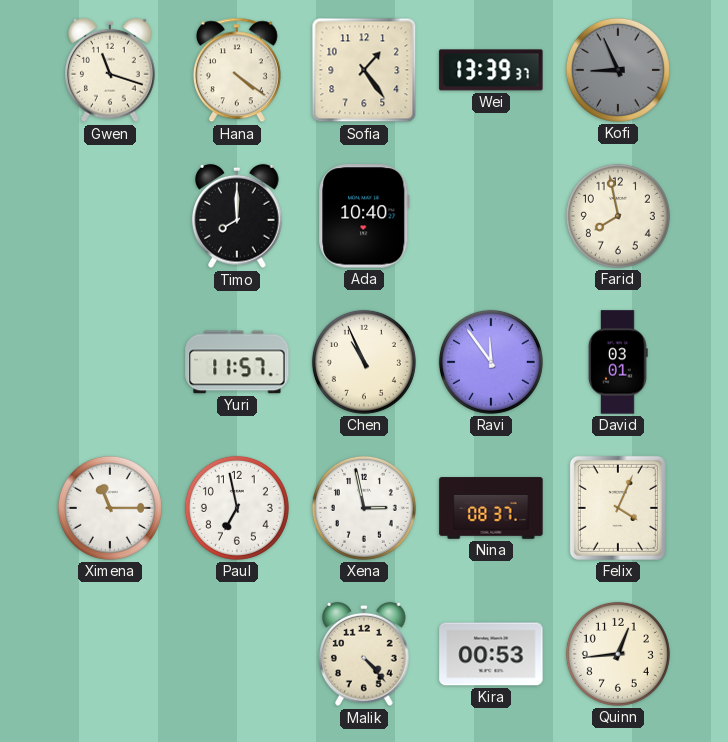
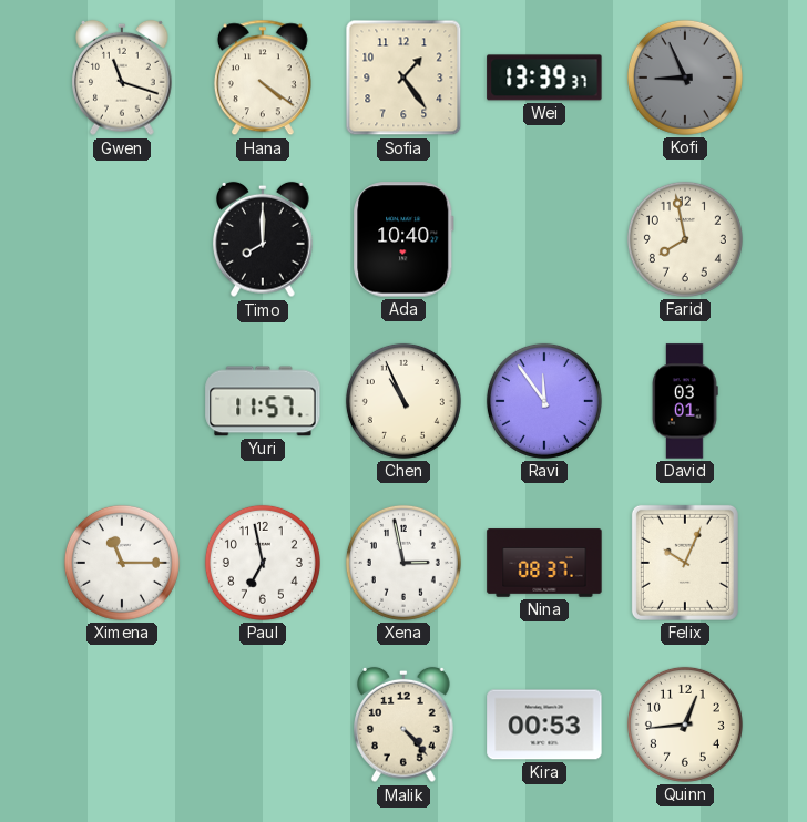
Felix: 4:04 -> 10:04 (685, 563)
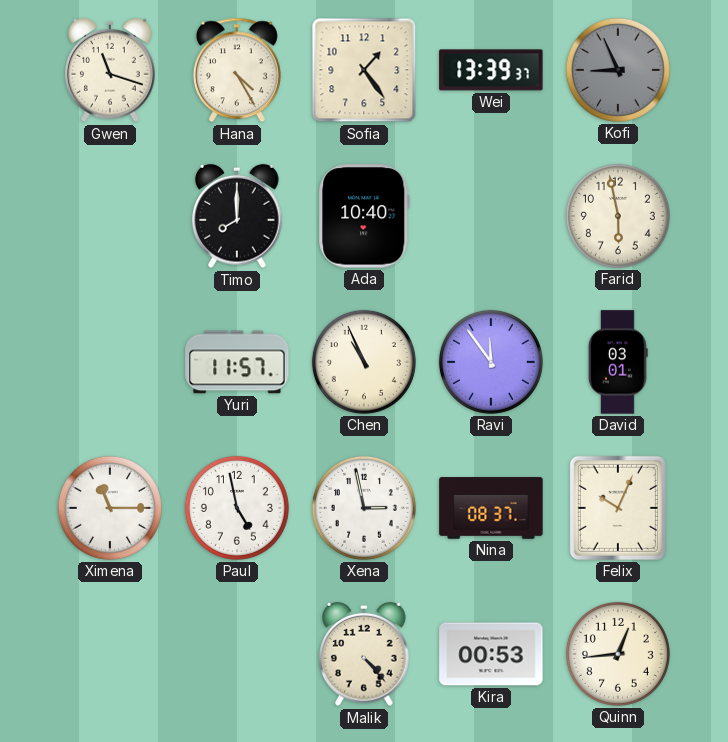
Hana: 4:21 -> 4:25 (237, 70)
Farid: 7:58 -> 5:58 (618, 216)
Paul: 6:58 -> 4:58 (237, 508)
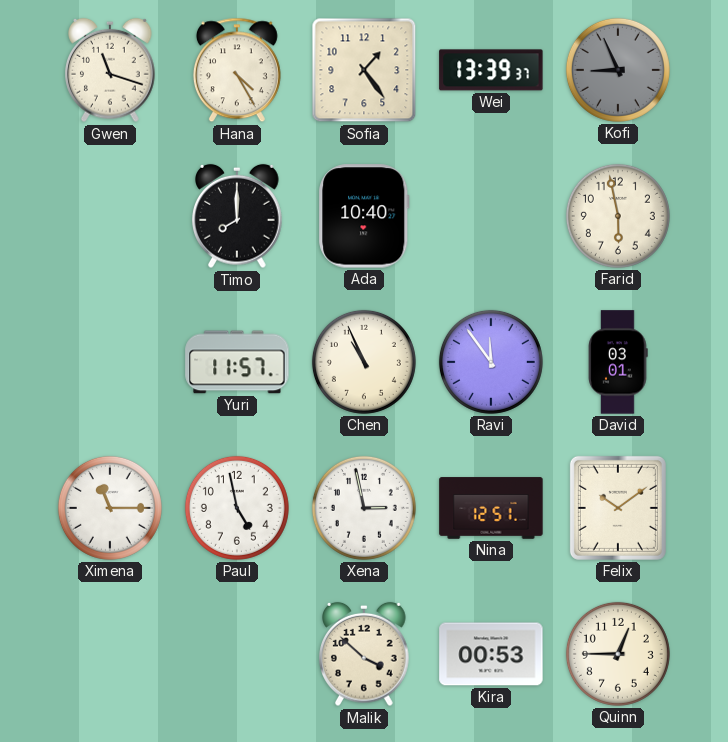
Nina: 08:37 -> 12:51 (491, 508)
Felix: 10:04 -> 10:09 (618, 508)
Malik: 4:23 -> 3:52 (364, 654)
Quinn: 12:44 -> 12:45 (618, 654)
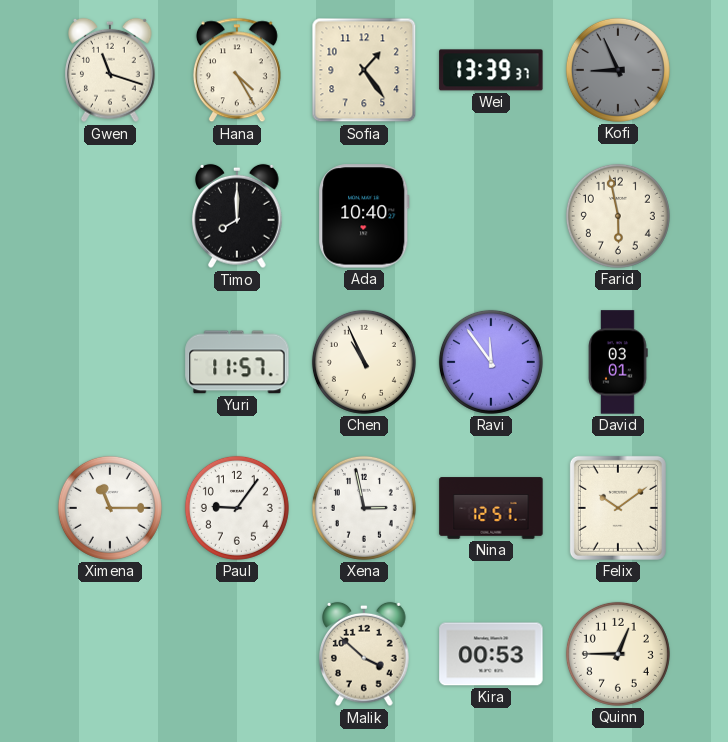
Paul: 4:58 -> 9:06 (237, 508)
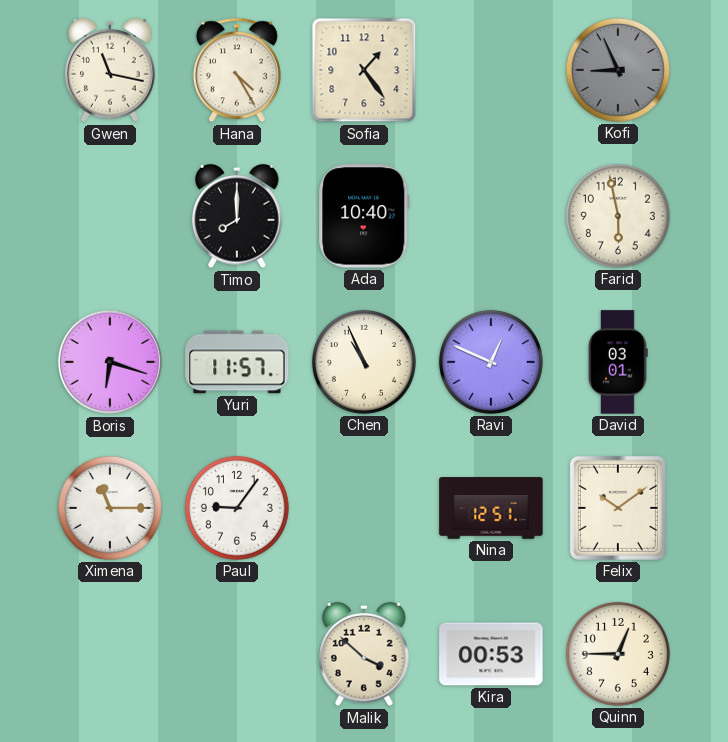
Gwen: 11:18 -> 11:17 (110, 70)
Wei: 13:39 -> none (491, 70)
Boris: none -> 6:18 (110, 362)
Ravi: 11:54 -> 12:49 (491, 362)
Xena: 2:58 -> none (364, 508)
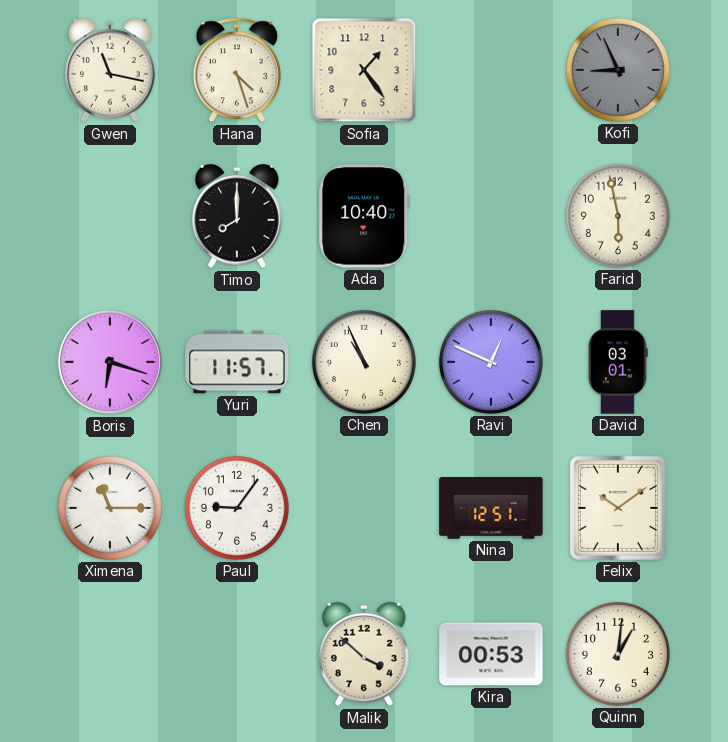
Hana: 4:25 -> 4:27 (237, 70)
Quinn: 12:45 -> 1:01 (618, 654)
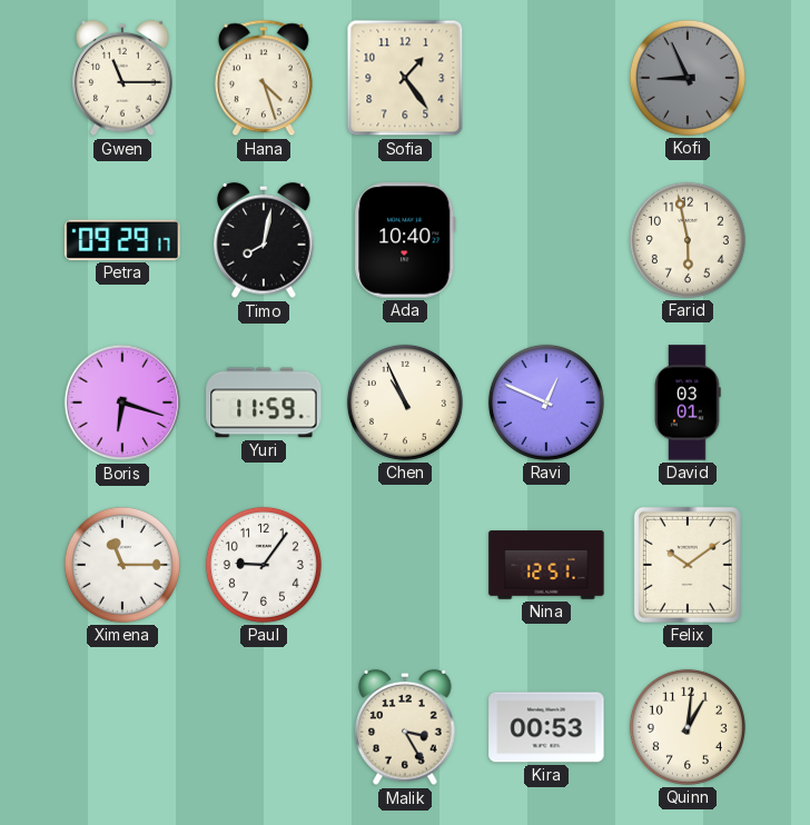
Gwen: 11:17 -> 11:15 (122, 78)
Petra: none -> 09:29 (122, 240)
Timo: 8:00 -> 8:02 (264, 240)
Yuri: 11:57 -> 11:59 (264, 402)
Malik: 3:52 -> 3:25 (405, 727)
